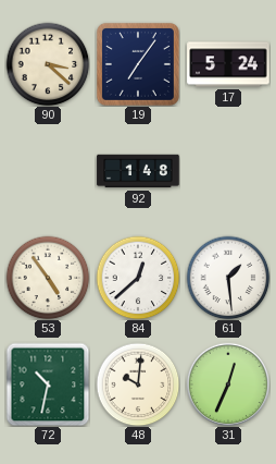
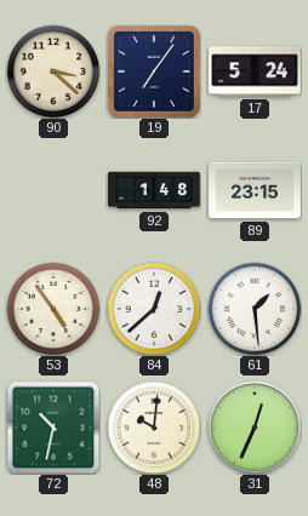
89: none -> 23:15 (255, 190)
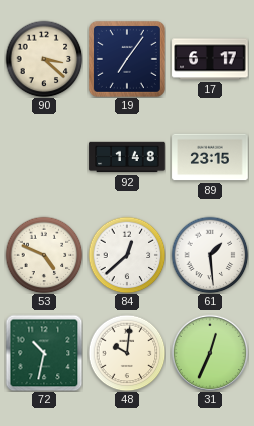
17: 5:24 -> 6:17 (210, 59)
53: 4:54 -> 4:49 (44, 255)
